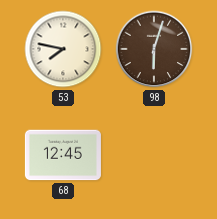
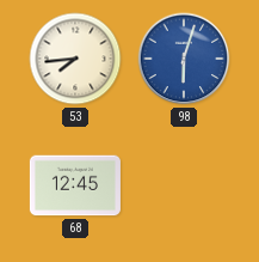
53: 7:47 -> 7:44 (75, 59)
98 dial: brown -> blue (184, 59)
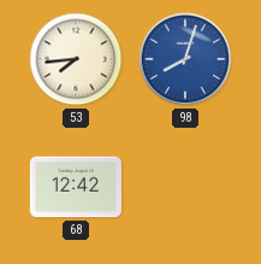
98: 6:03 -> 8:03 (185, 59)
68: 12:45 -> 12:42 (76, 187)
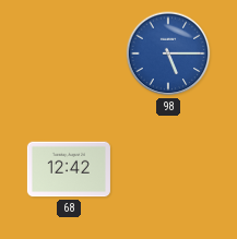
53: 7:44 -> none (76, 59)
98: 8:03 -> 5:15 (168, 53)
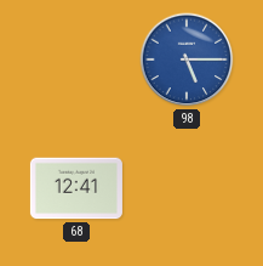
68: 12:42 -> 12:41 (76, 188)
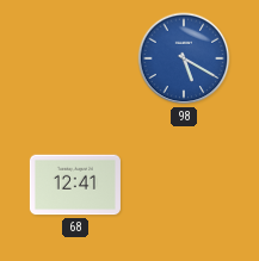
98: 5:15 -> 5:20 (184, 58)
